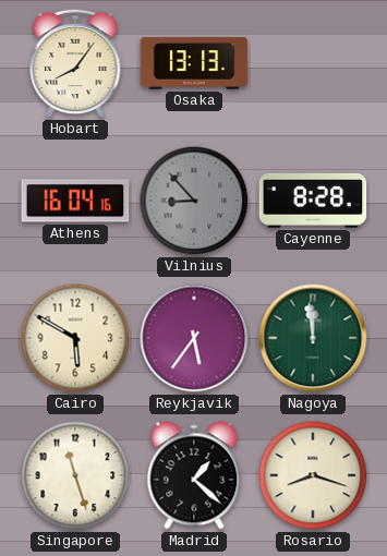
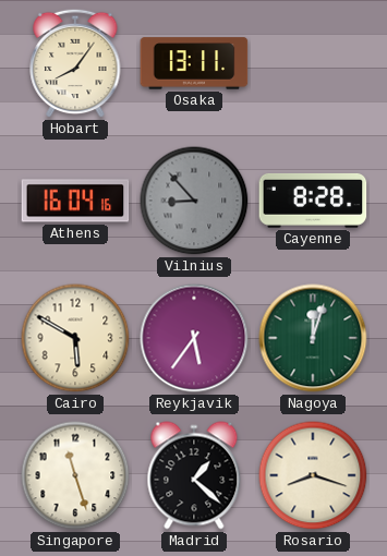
Osaka: 13:13 -> 13:11 (194, 63)
Nagoya: 11:59 -> 12:03 (313, 338)
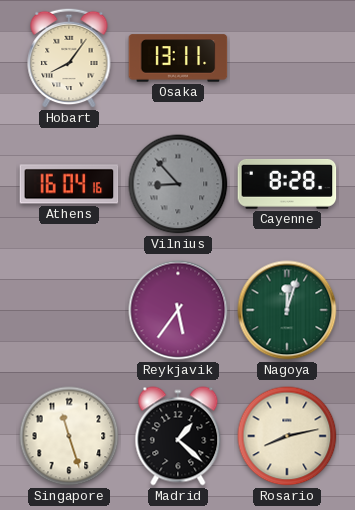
Cairo: 5:50 -> none (75, 338)
Rosario: 8:18 -> 8:13 (287, 436)
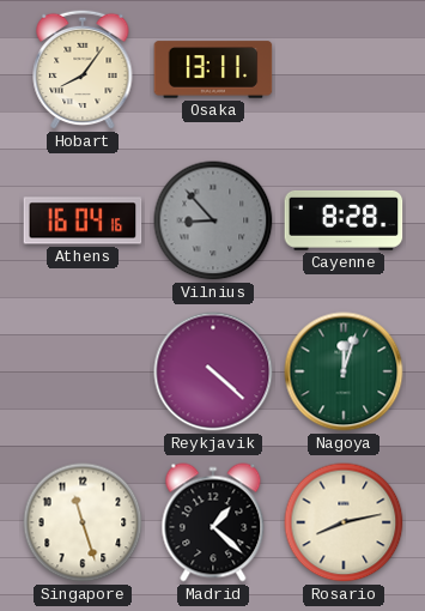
Reykjavik: 5:36 -> 4:22 (213, 371)
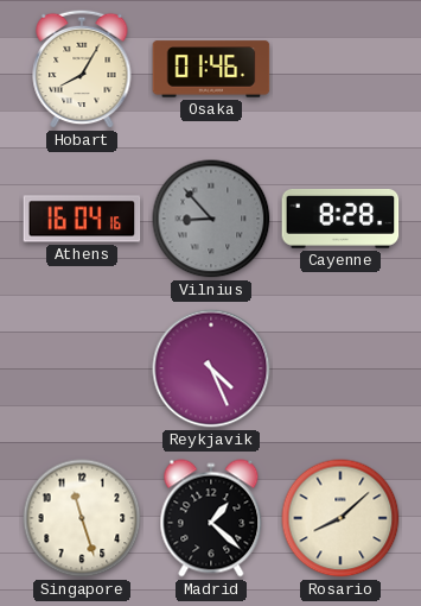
Hobart: 8:06 -> 8:05 (82, 69)
Osaka: 13:11 -> 01:46 (211, 69)
Reykjavik: 4:22 -> 4:26 (211, 368)
Nagoya: 12:03 -> none (344, 371)
Rosario: 8:13 -> 8:08 (340, 518)
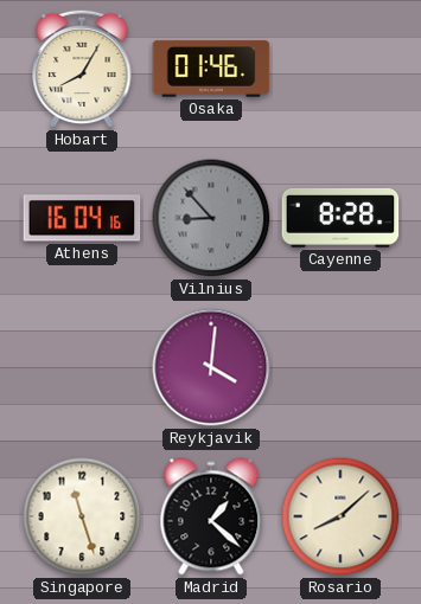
Reykjavik: 4:26 -> 4:01 (211, 367)
